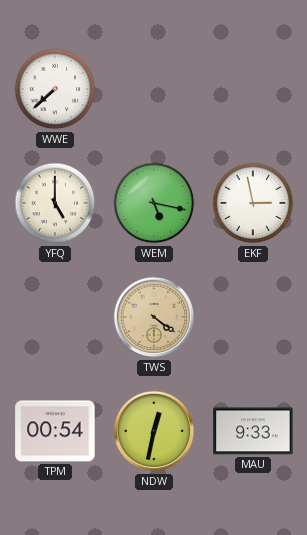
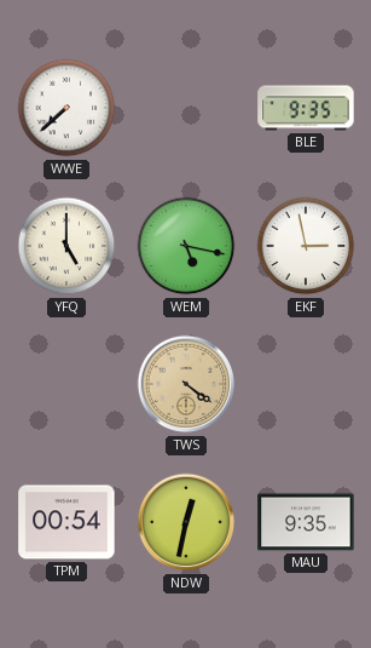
BLE: none -> 9:35 (306, 108)
MAU: 9:33 -> 9:35 (306, 522)
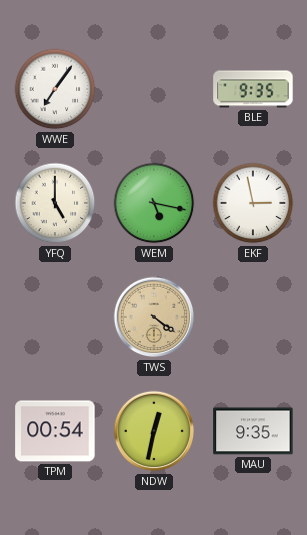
WWE: 7:38 -> 7:06 (55, 89)
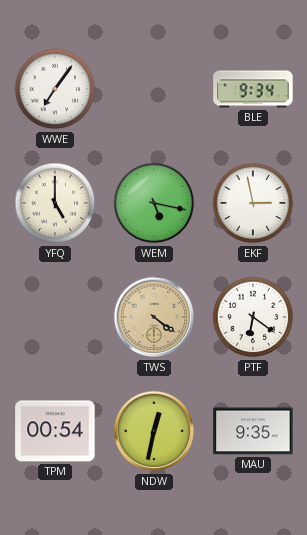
BLE: 9:35 -> 9:34 (253, 89)
PTF: none -> 6:21 (253, 317)
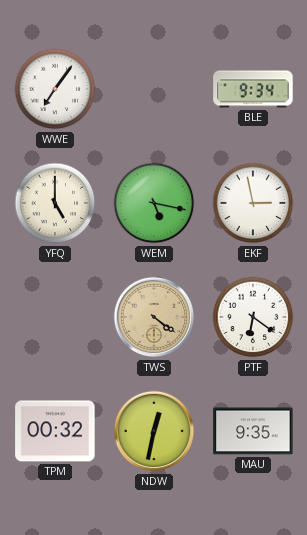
TPM: 00:54 -> 00:32 (55, 431)
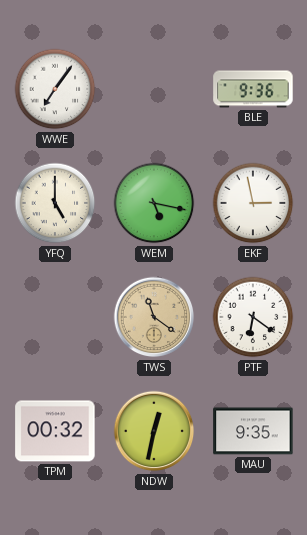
BLE: 9:34 -> 9:36 (253, 89)
TWS: 4:21 -> 11:21 (154, 317)
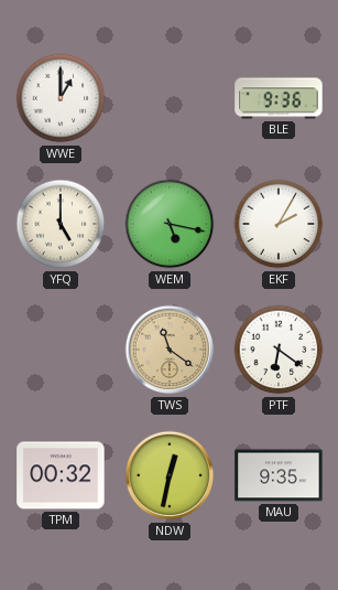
WWE: 7:06 -> 1:00 (61, 98)
EKF: 2:58 -> 2:05 (279, 224)
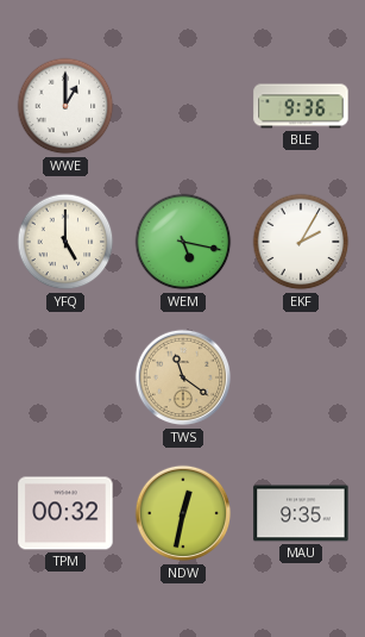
PTF: 6:21 -> none (279, 350)
